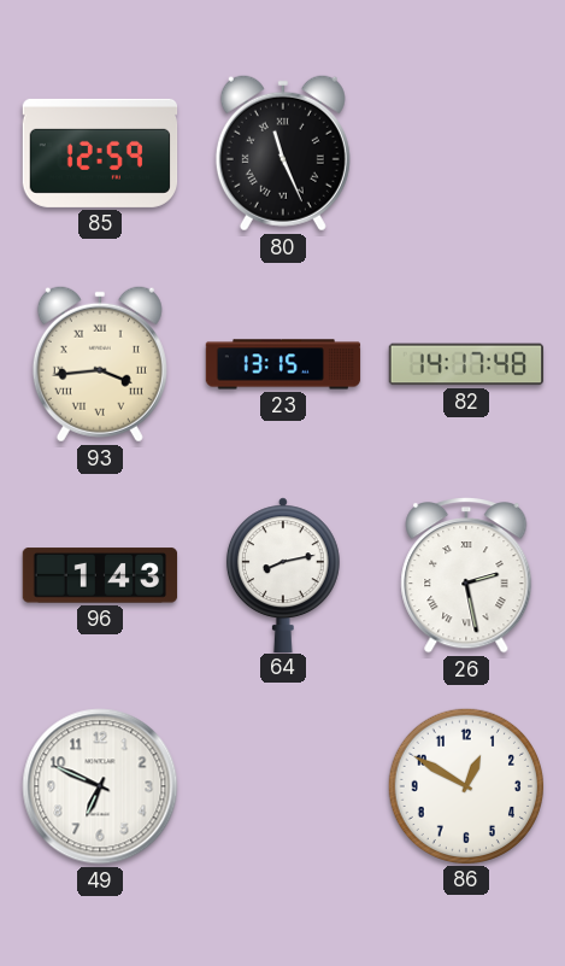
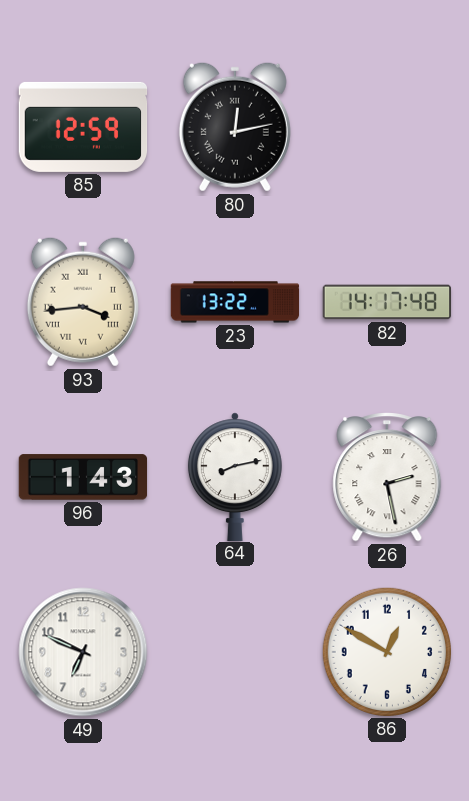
80: 11:26 -> 12:13 (235, 127)
23: 13:15 -> 13:22 (235, 302)
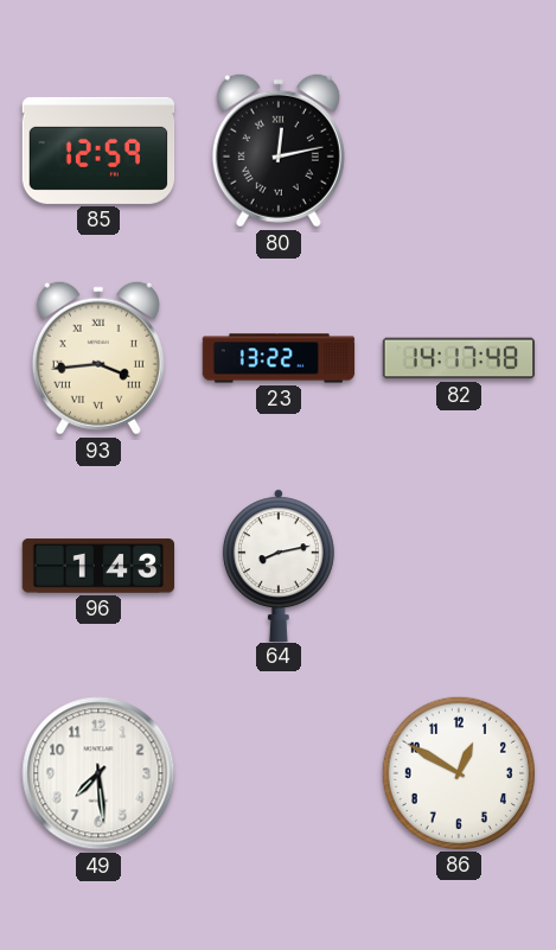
26: 2:28 -> none (387, 478)
49: 6:49 -> 7:29 (98, 773)
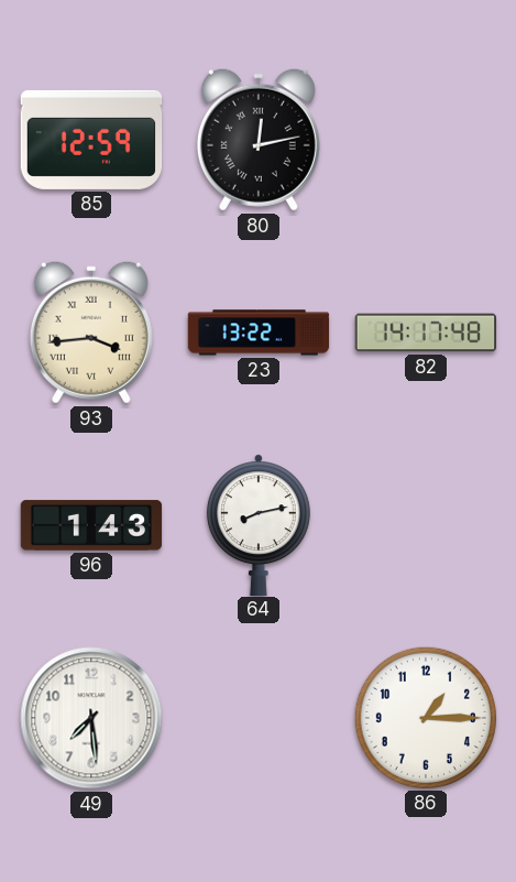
86: 12:50 -> 1:15 (425, 717)
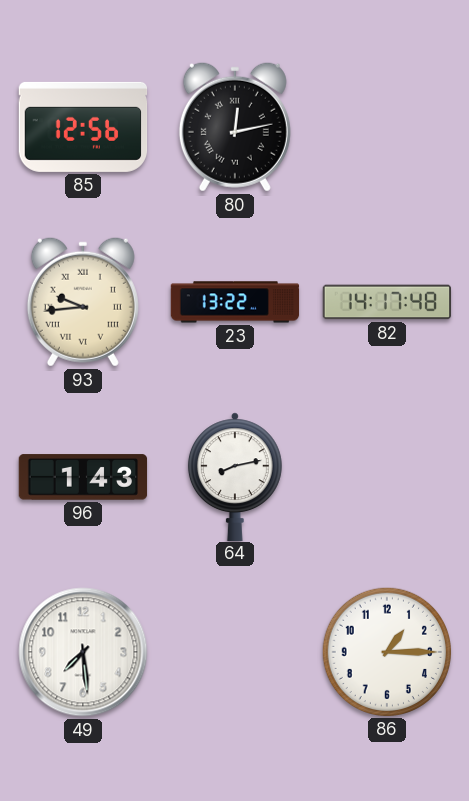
85: 12:59 -> 12:56 (83, 127)
93: 3:44 -> 9:44 (83, 302)
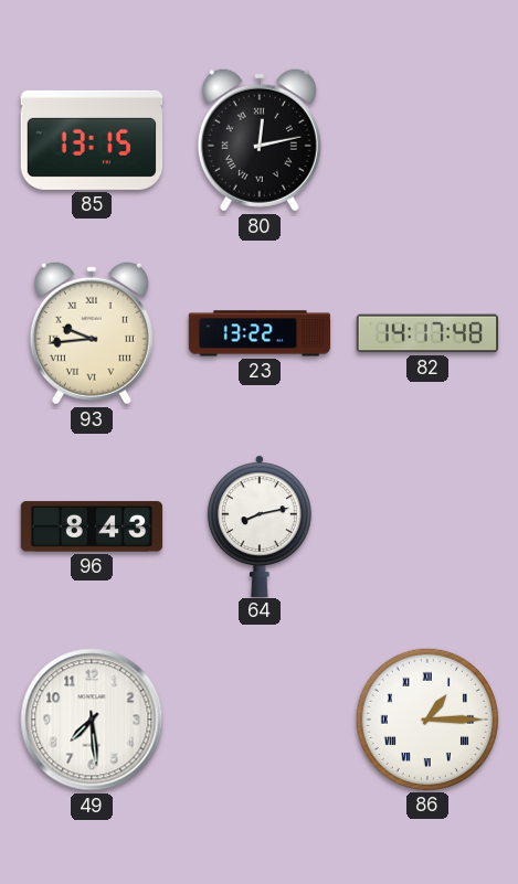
85: 12:56 -> 13:15 (92, 140)
96: 1:43 -> 8:43 (92, 526)
86 numerals: Arabic -> Roman (426, 718)
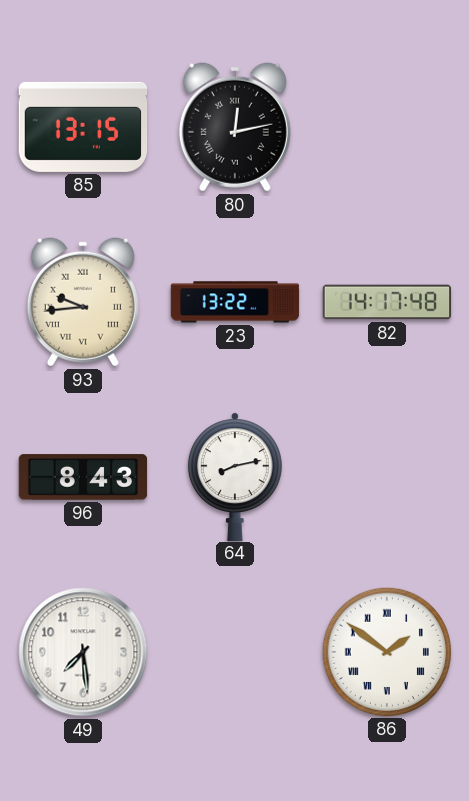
86: 1:15 -> 1:51 (386, 651)
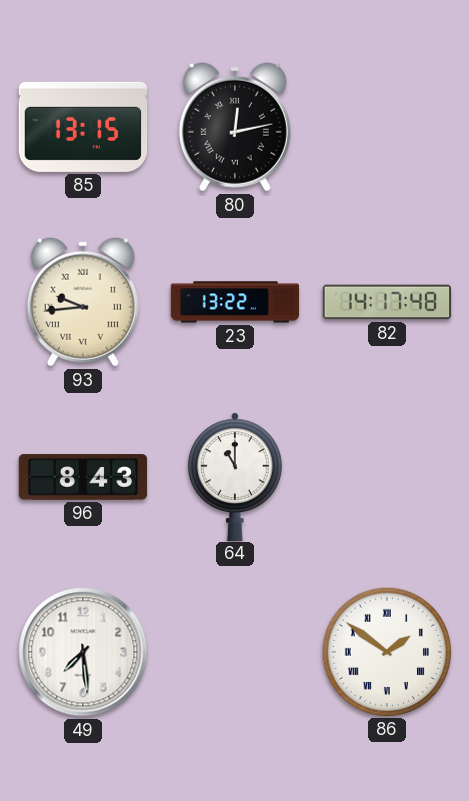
64: 8:13 -> 11:00 (235, 476)
